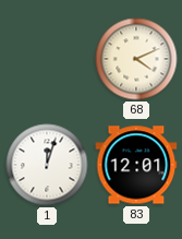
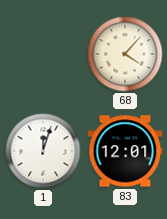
68: 4:11 -> 4:07 (125, 54)
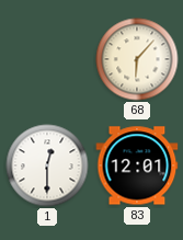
68: 4:07 -> 6:07 (137, 59)
1: 12:03 -> 12:30 (47, 165)
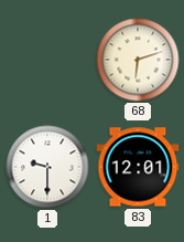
68: 6:07 -> 6:12 (138, 60)
1: 12:30 -> 9:30 (47, 167)
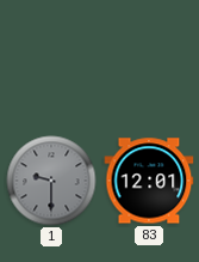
68: 6:12 -> none (138, 60)
1 dial: white -> grey (51, 181)
